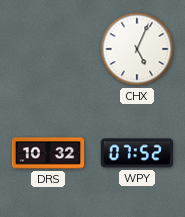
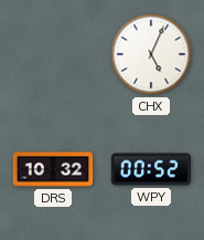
WPY: 07:52 -> 00:52 (150, 169)
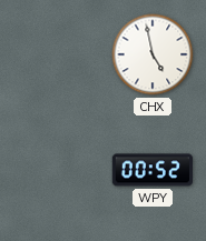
CHX: 5:04 -> 4:58 (153, 54)
DRS: 10:32 -> none (53, 169)
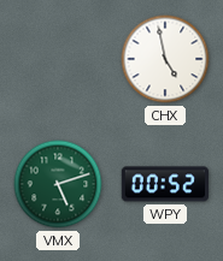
VMX: none -> 5:12 (58, 184)
